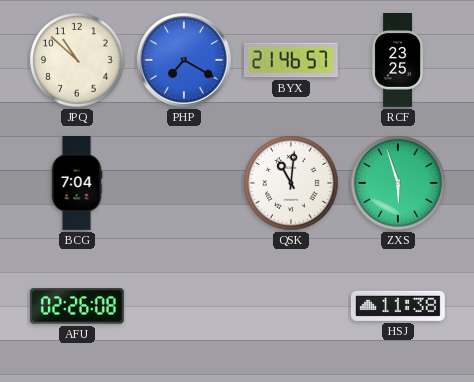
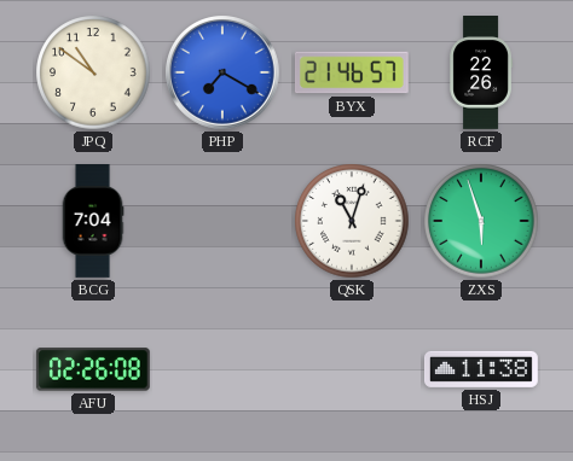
JPQ: 10:52 -> 10:51 (93, 72)
RCF: 23:25 -> 22:26 (481, 74)
QSK: 11:01 -> 11:03 (352, 221)
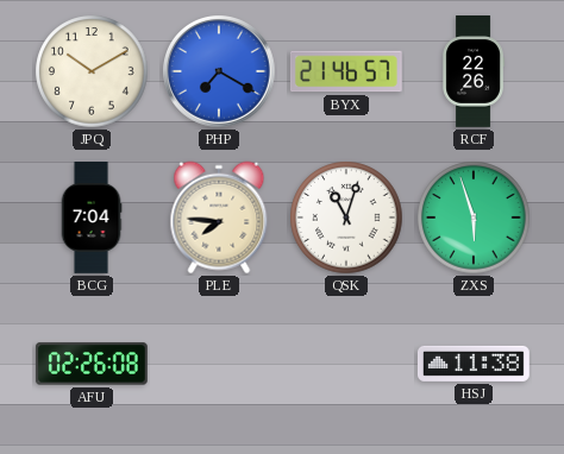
JPQ: 10:51 -> 10:10 (92, 71)
PLE: none -> 7:46 (219, 217)
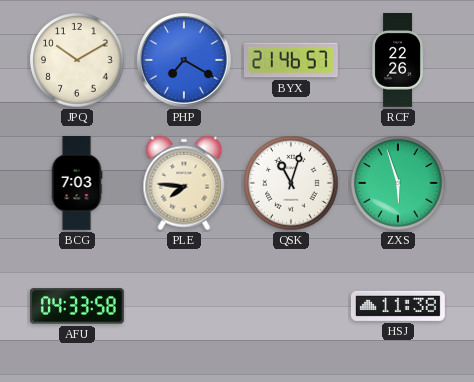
BCG: 7:04 -> 7:03 (77, 184)
AFU: 02:26 -> 04:33 (77, 306)
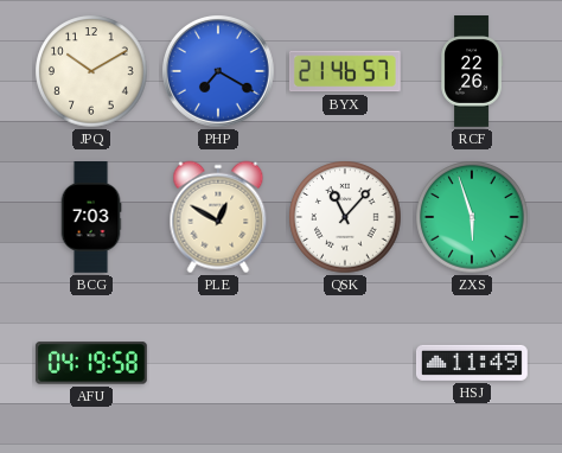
PLE: 7:46 -> 12:50 (218, 217)
QSK: 11:03 -> 11:07 (345, 217)
AFU: 04:33 -> 04:19 (91, 363)
HSJ: 11:38 -> 11:49 (472, 363)
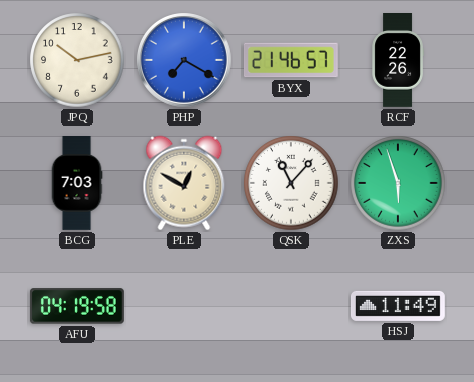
JPQ: 10:10 -> 10:13 (77, 60)
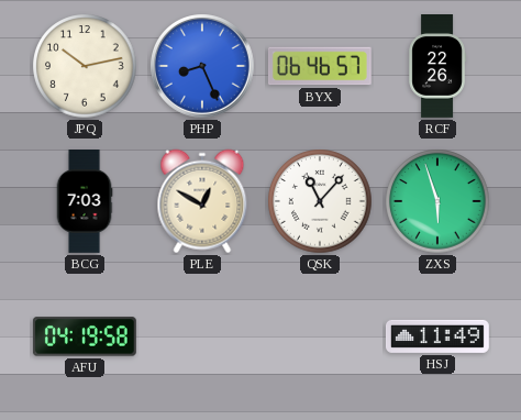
PHP: 7:20 -> 8:26 (203, 67)
BYX: 21:46 -> 06:46 (320, 66)
